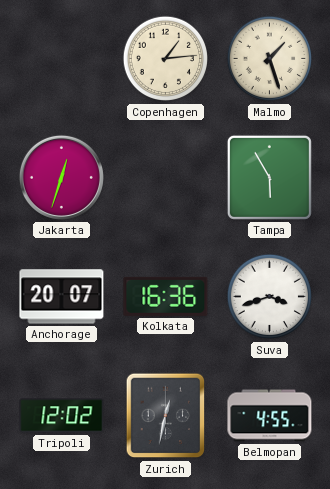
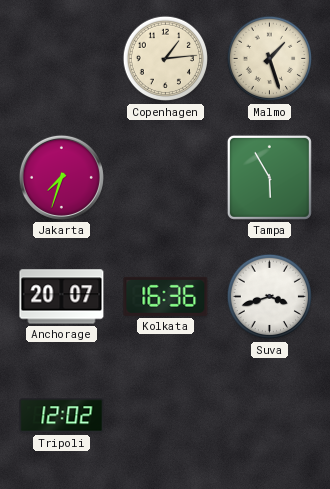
Jakarta: 12:33 -> 7:33 (61, 177)
Zurich: 12:32 -> none (166, 416)
Belmopan: 4:55 -> none (270, 416)
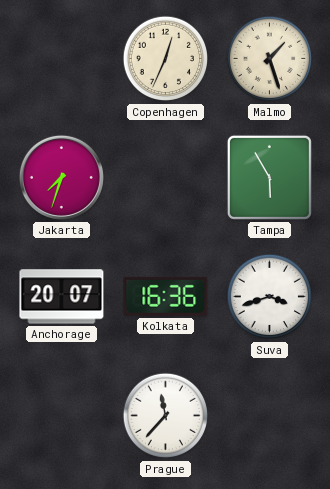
Copenhagen: 1:14 -> 12:34 (166, 59)
Tripoli: 12:02 -> none (62, 416)
Prague: none -> 11:37 (166, 416)
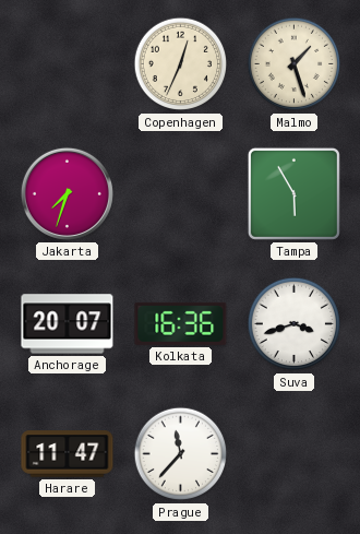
Harare: none -> 11:47 (68, 454)
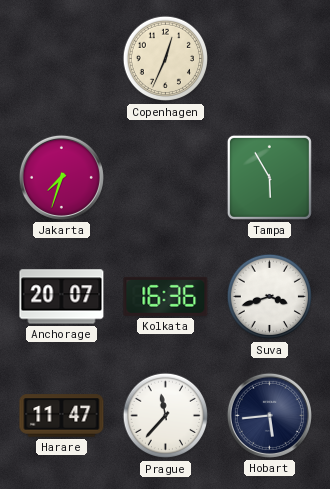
Malmo: 1:27 -> none (295, 64)
Hobart: none -> 5:44 (269, 415)
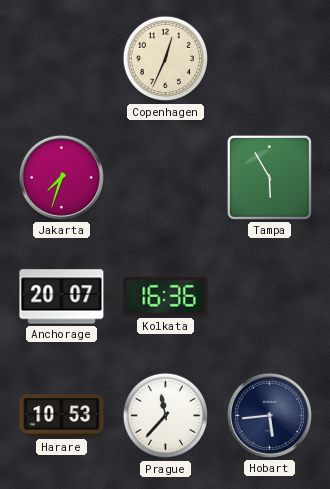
Suva: 3:42 -> none (270, 297)
Harare: 11:47 -> 10:53 (62, 416)
